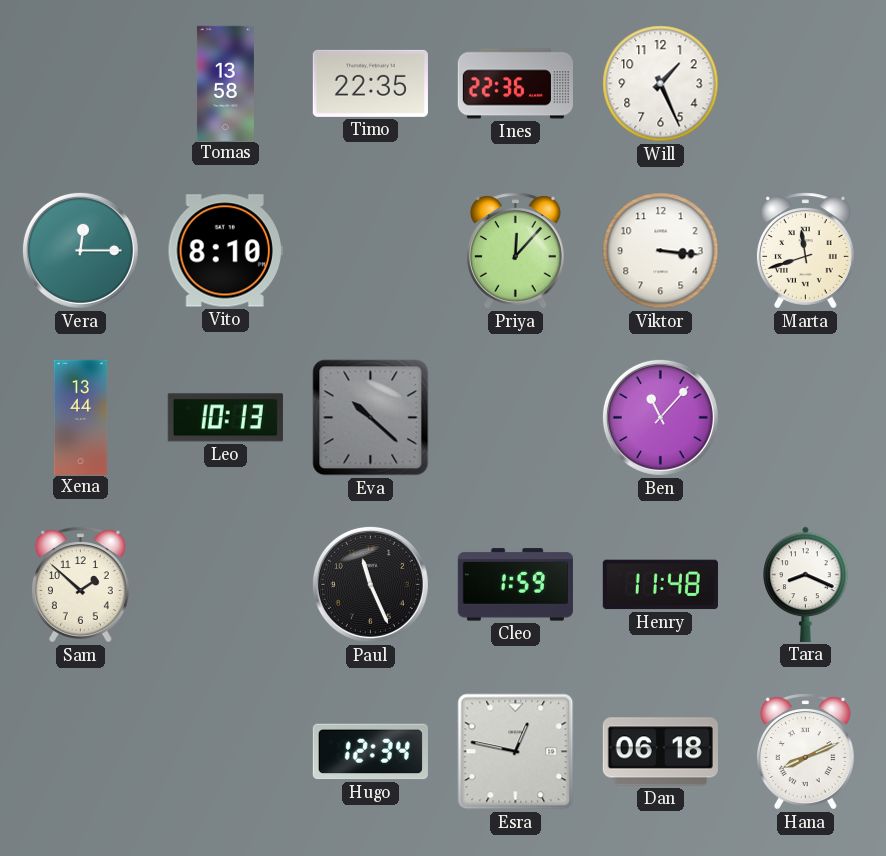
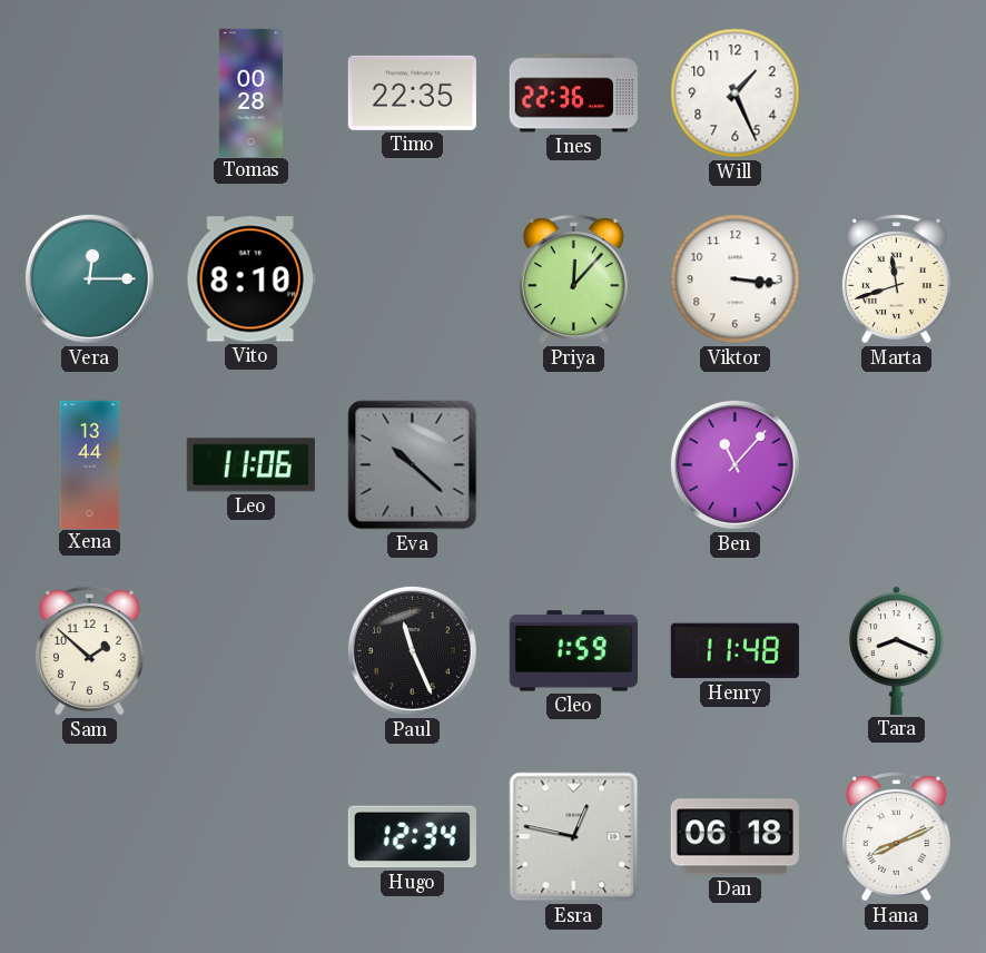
Tomas: 13:58 -> 00:28 (250, 92)
Leo: 10:13 -> 11:06 (250, 465)
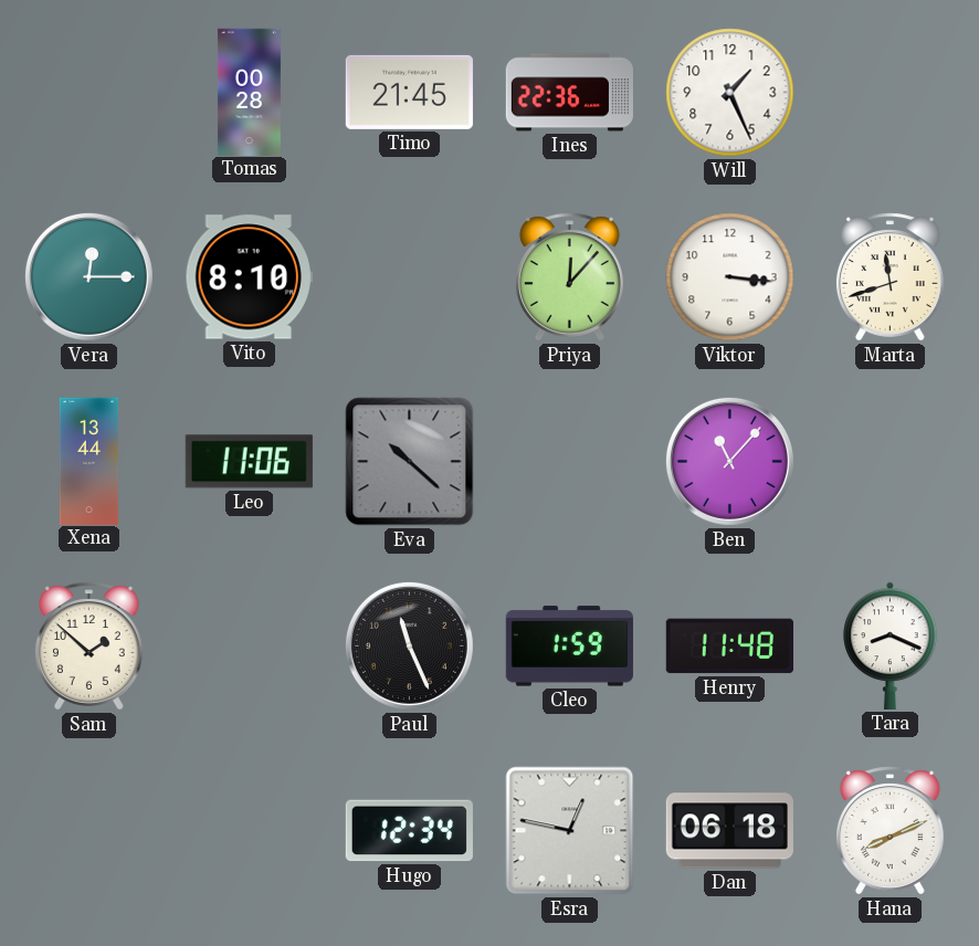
Timo: 22:35 -> 21:45 (409, 92)
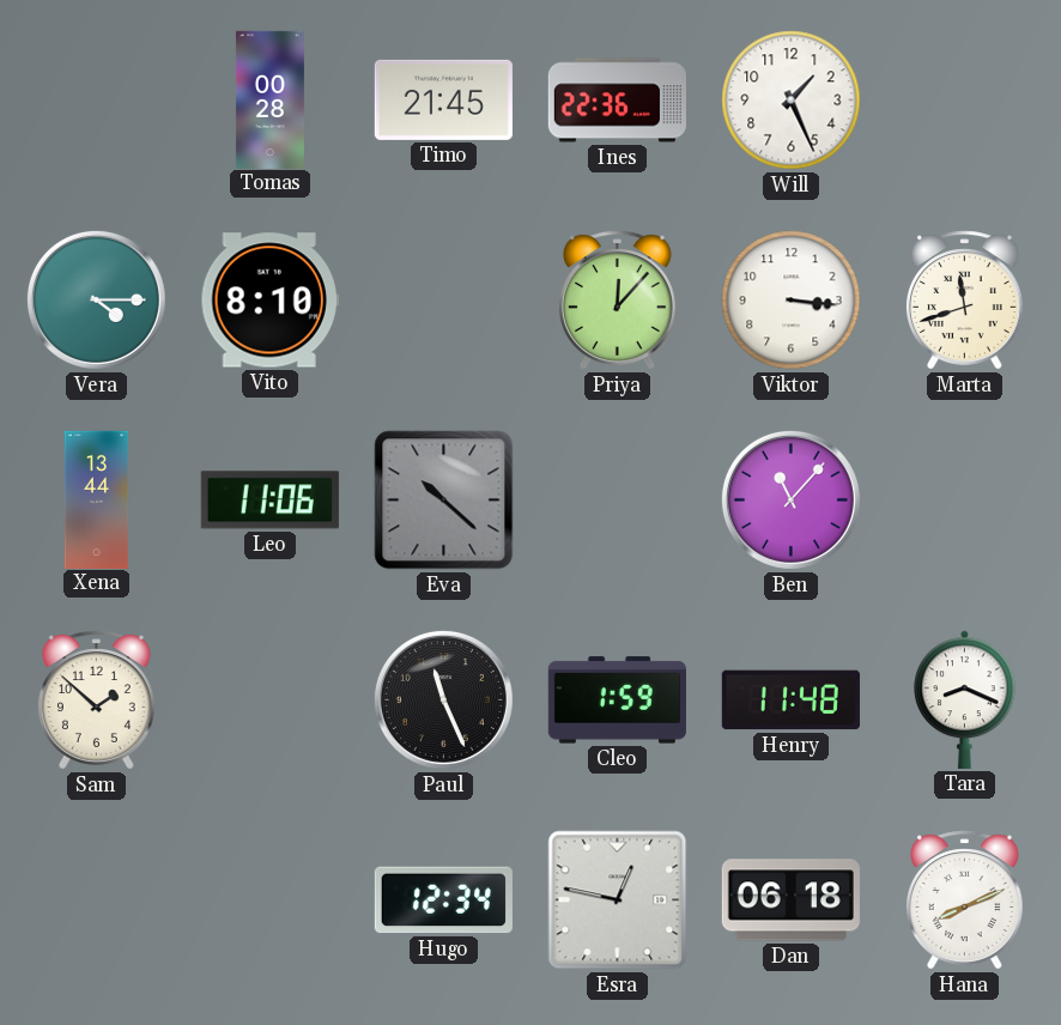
Vera: 12:15 -> 4:15 (96, 299)
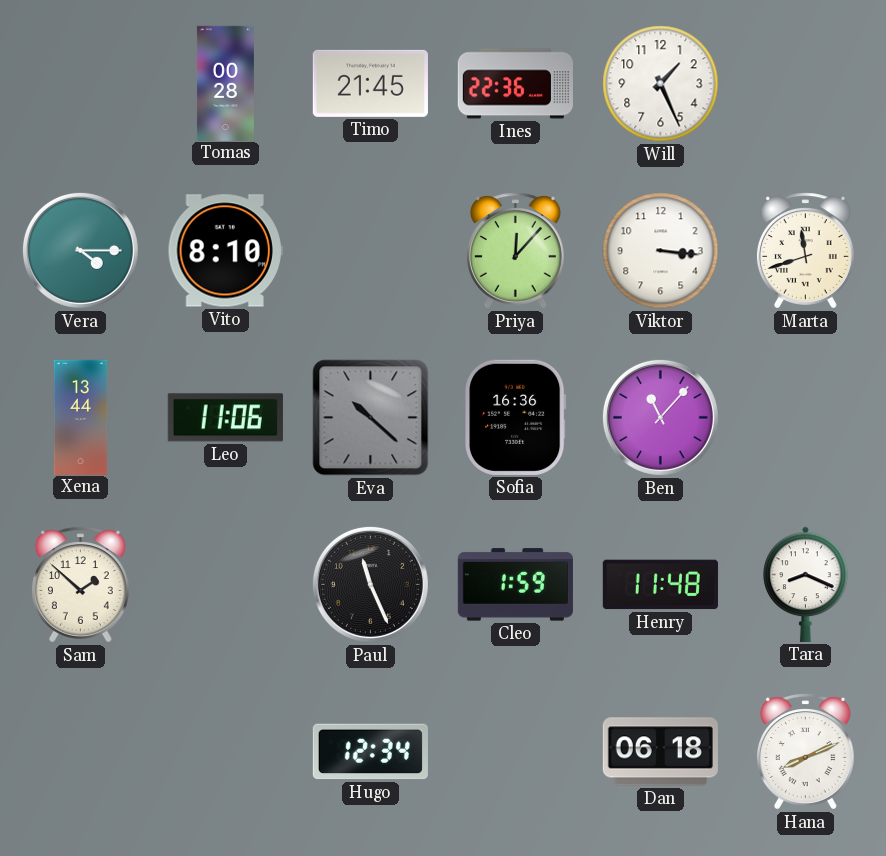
Sofia: none -> 16:36 (516, 417)
Esra: 12:47 -> none (618, 900)
